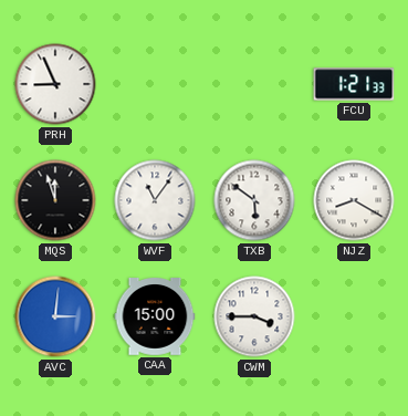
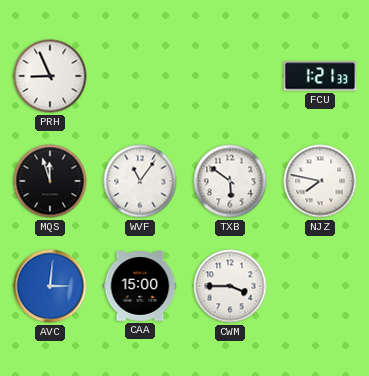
NJZ: 8:20 -> 7:47 (320, 181)
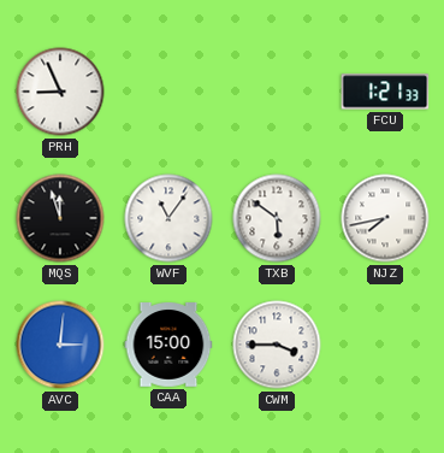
NJZ: 7:47 -> 7:43 (385, 218)
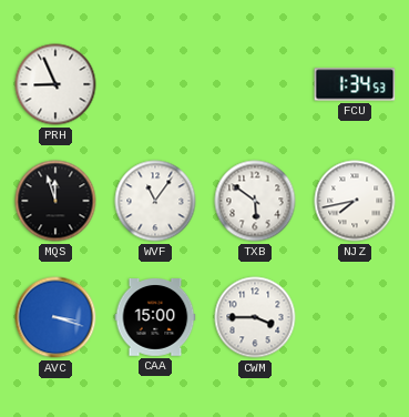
FCU: 1:21 -> 1:34 (355, 84)
AVC: 3:01 -> 3:18 (55, 317)
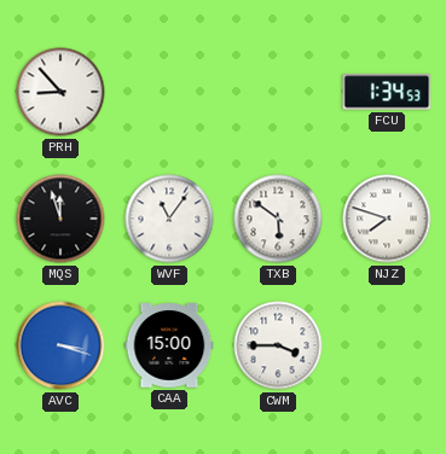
PRH: 8:56 -> 8:53 (60, 92)
NJZ: 7:43 -> 7:48 (387, 219)
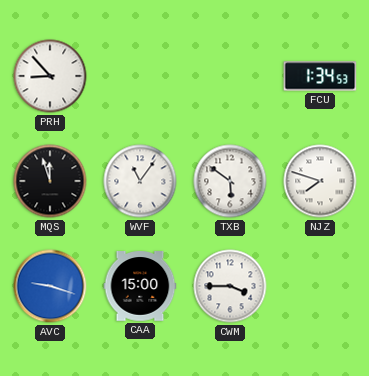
AVC: 3:18 -> 9:18 (50, 286)
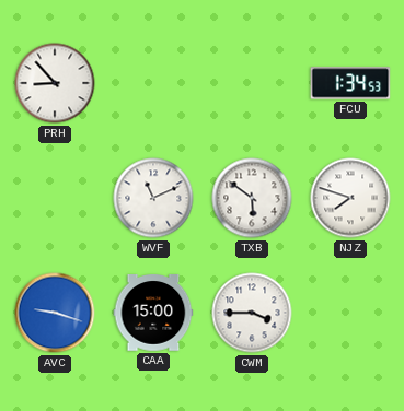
MQS: 11:57 -> none (50, 181)
WVF: 11:06 -> 11:11 (153, 198)
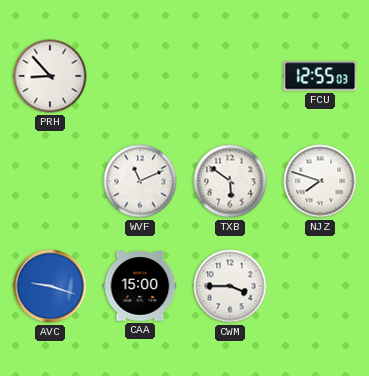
FCU: 1:34 -> 12:55 (320, 76)
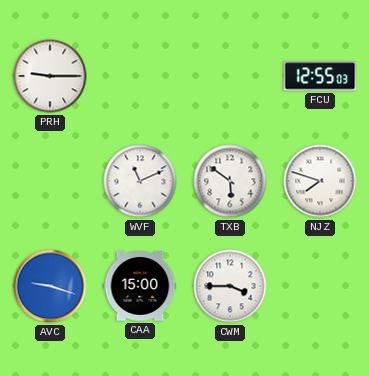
PRH: 8:53 -> 9:15 (50, 76)
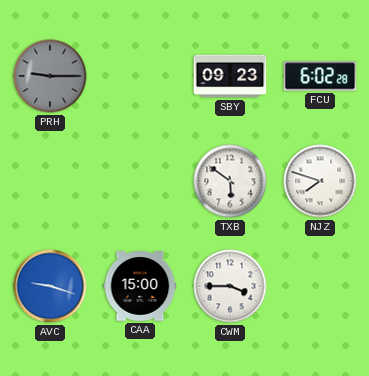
PRH dial: white -> grey (50, 76)
SBY: none -> 09:23 (230, 76)
FCU: 12:55 -> 6:02 (320, 76)
WVF: 11:11 -> none (140, 181)
